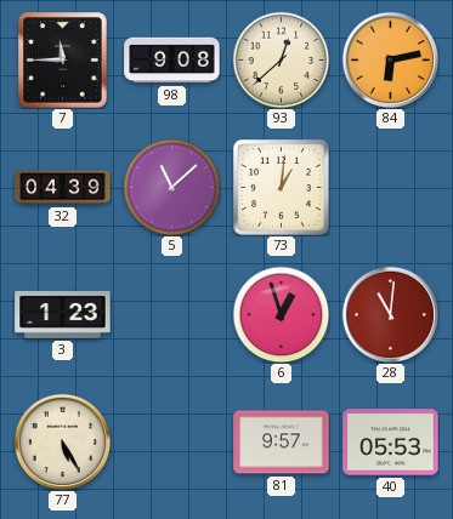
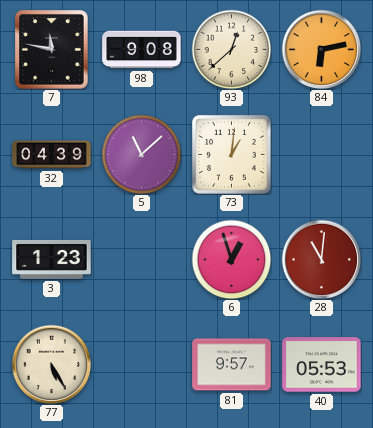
7: 11:45 -> 11:47 (52, 50)
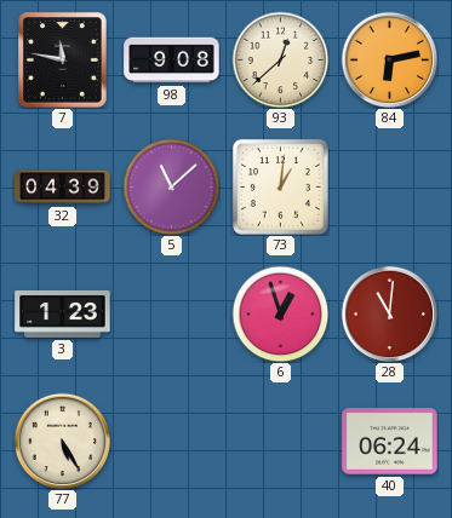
81: 9:57 -> none (232, 365)
40: 05:53 -> 06:24 (390, 442)
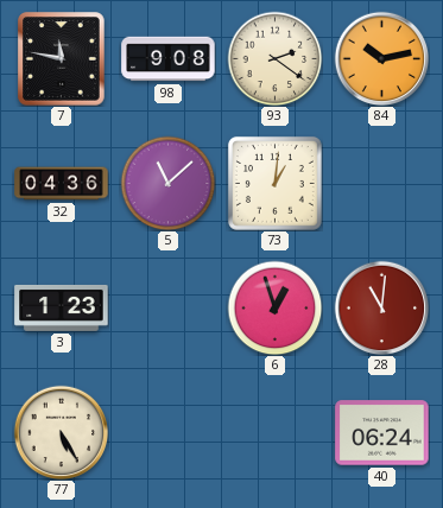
93: 12:38 -> 2:21 (274, 58)
84: 6:13 -> 10:13 (381, 58)
32: 04:39 -> 04:36 (62, 184)
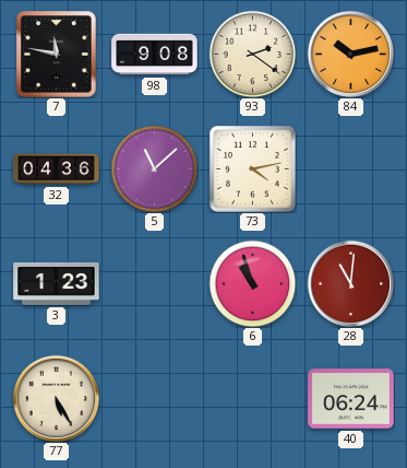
73: 1:01 -> 4:13 (252, 168)
6: 12:57 -> 10:57 (252, 283)
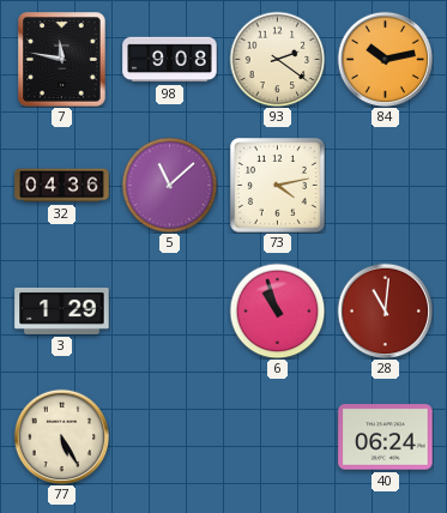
3: 1:23 -> 1:29 (62, 310)
